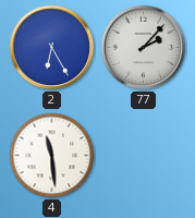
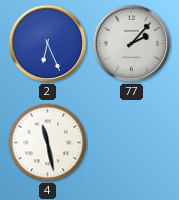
2: 6:25 -> 6:26 (48, 44)
4: 11:29 -> 11:28 (48, 143)
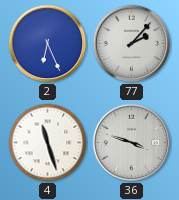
4: 11:28 -> 11:27 (48, 143)
36: none -> 3:48 (132, 143)
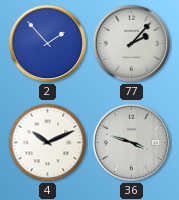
2: 6:26 -> 1:53 (48, 44)
4: 11:27 -> 10:11 (48, 143)
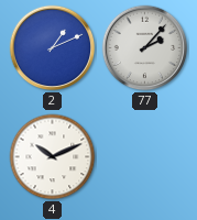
2: 1:53 -> 1:11 (53, 48)
36: 3:48 -> none (132, 143)
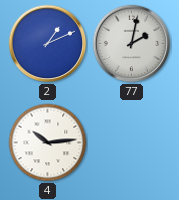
77: 2:07 -> 2:02 (132, 44)
4: 10:11 -> 10:14 (48, 143)
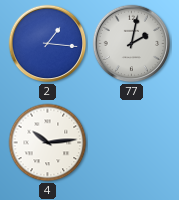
2: 1:11 -> 1:16 (48, 44)
